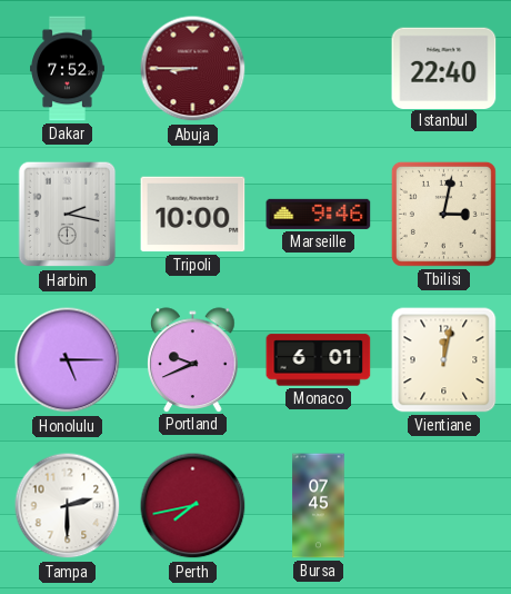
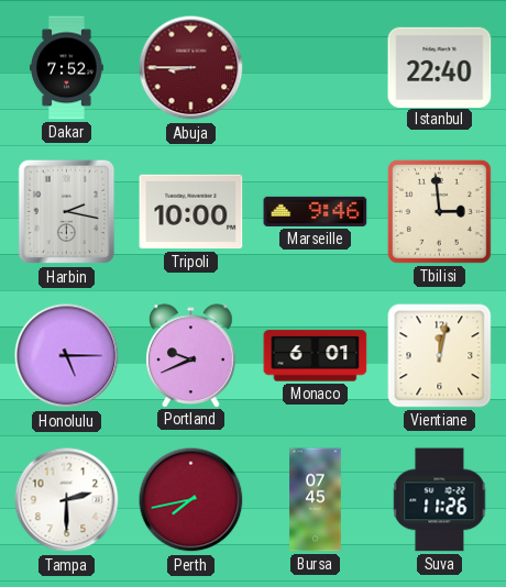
Tbilisi: 3:02 -> 2:59 (439, 211)
Suva: none -> 11:26 (440, 500)
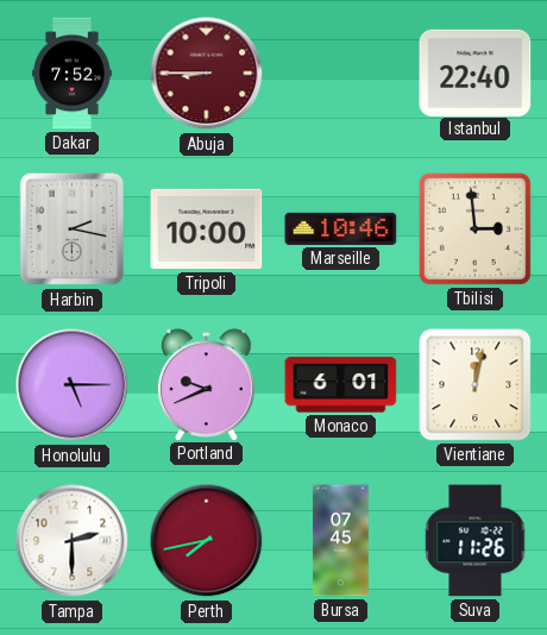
Marseille: 9:46 -> 10:46 (341, 228)
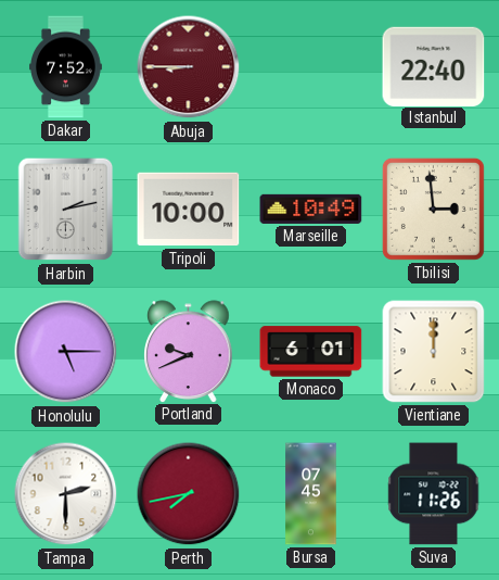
Harbin: 2:17 -> 2:13 (66, 210)
Marseille: 10:46 -> 10:49 (311, 209)
Vientiane: 12:02 -> 12:00 (434, 352)
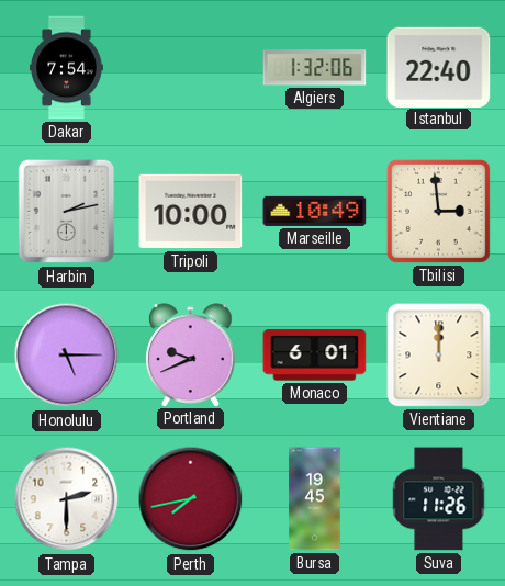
Dakar: 7:52 -> 7:54 (67, 68)
Abuja: 8:45 -> none (189, 67)
Algiers: none -> 1:32 (315, 68)
Bursa: 07:45 -> 19:45 (315, 499)
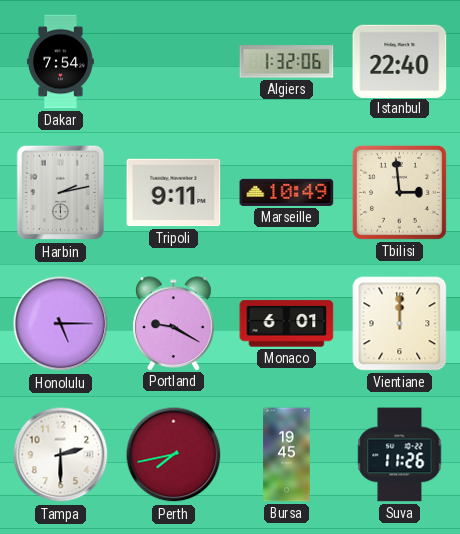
Tripoli: 10:00 -> 9:11 (174, 193)
Portland: 9:41 -> 9:20 (174, 323)
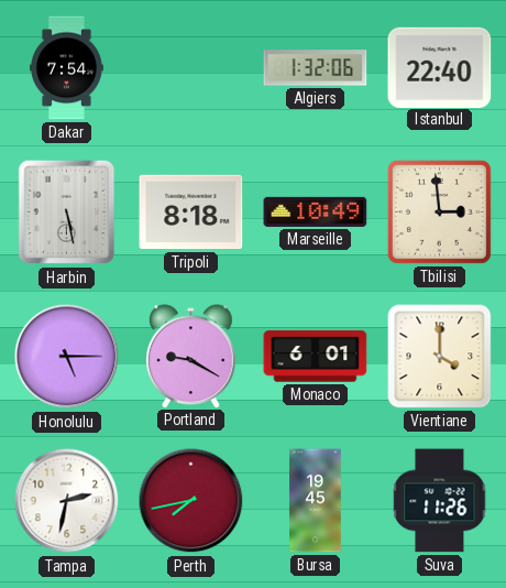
Harbin: 2:13 -> 5:28 (67, 213)
Tripoli: 9:11 -> 8:18 (191, 213)
Vientiane: 12:00 -> 4:00 (440, 357)
Tampa: 2:30 -> 2:32 (67, 501)
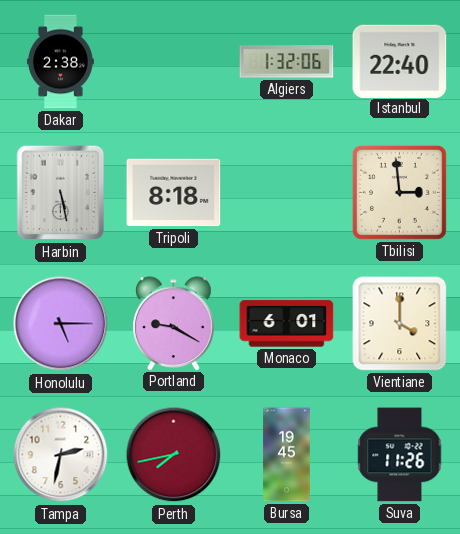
Dakar: 7:54 -> 2:38 (61, 62)
Marseille: 10:49 -> none (316, 211)
